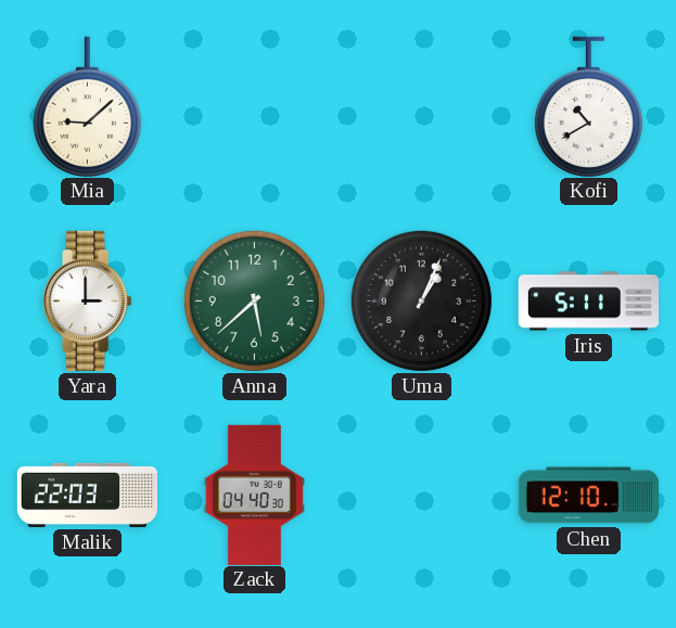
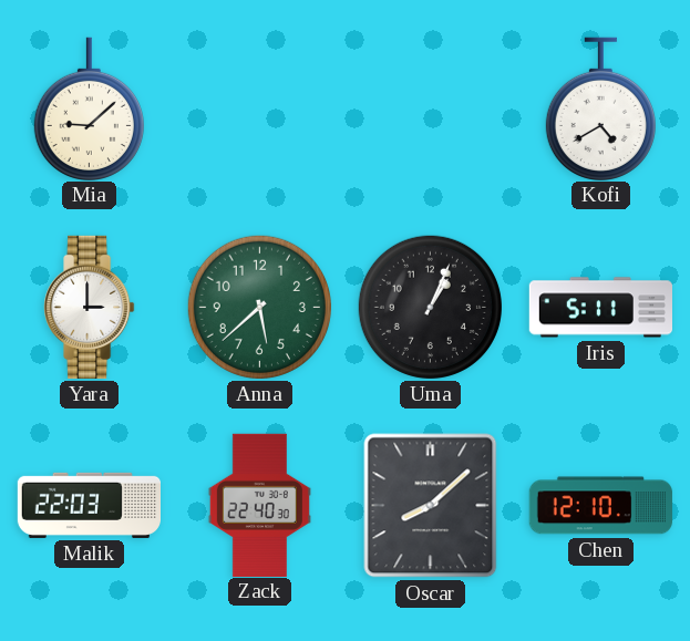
Kofi: 10:40 -> 4:40 (600, 108)
Zack: 04:40 -> 22:40 (259, 505)
Oscar: none -> 8:08 (431, 506)
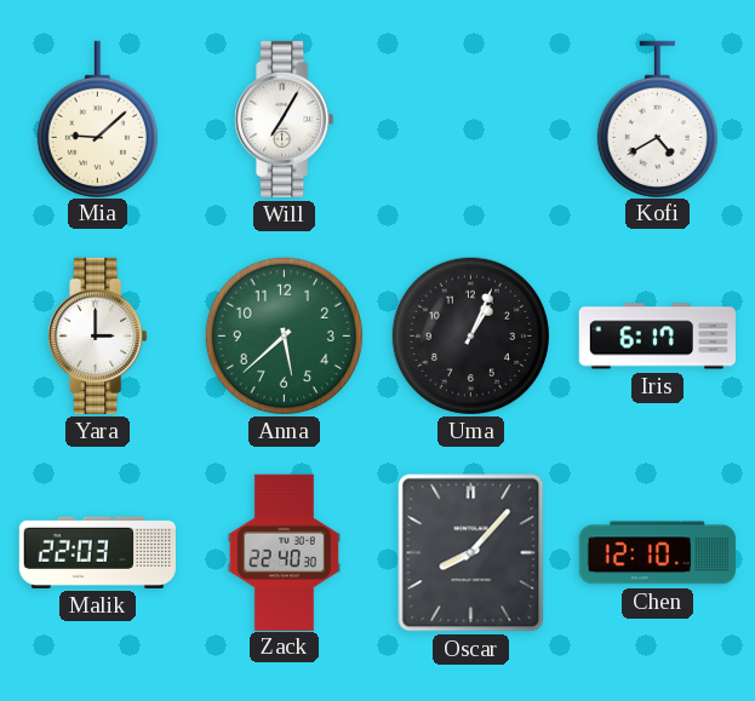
Will: none -> 7:05 (285, 119)
Iris: 5:11 -> 6:17 (657, 337)
Oscar: 8:08 -> 8:07 (471, 553)
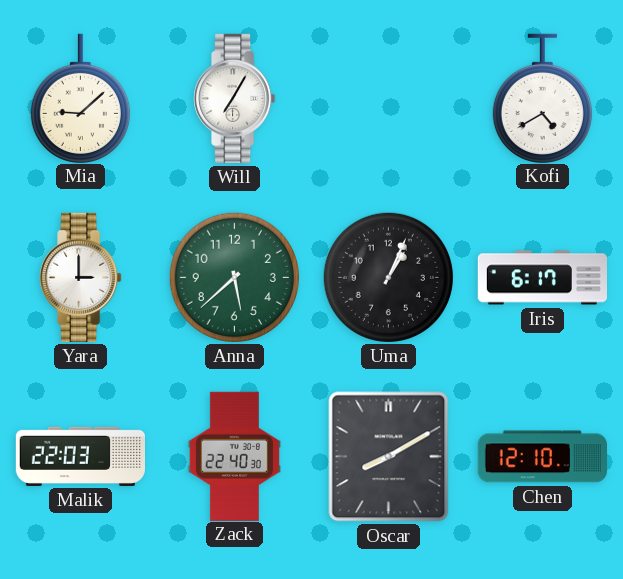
Oscar: 8:07 -> 8:10 (389, 457)
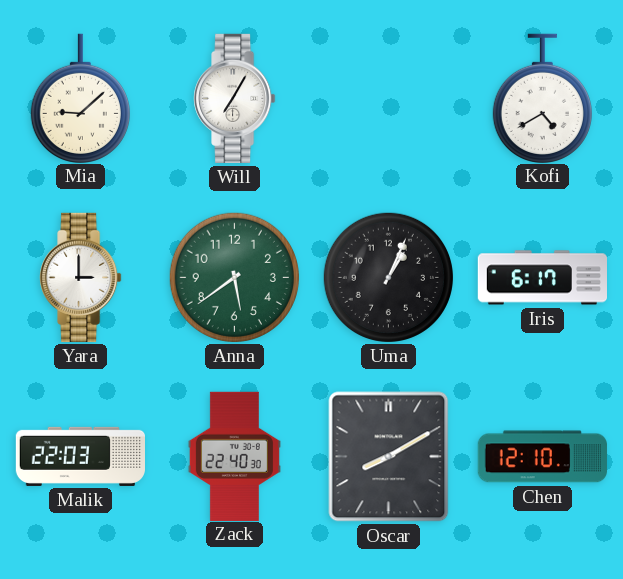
Anna: 5:38 -> 5:39 (234, 277)
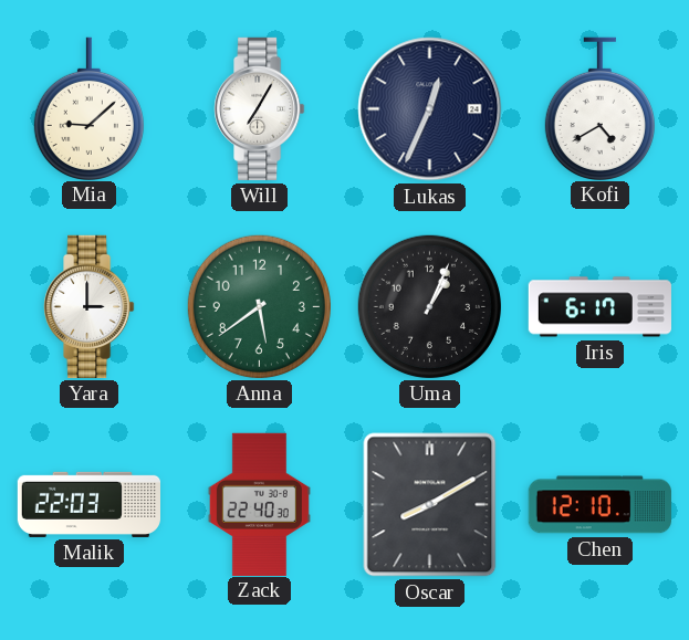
Lukas: none -> 12:34 (430, 109)
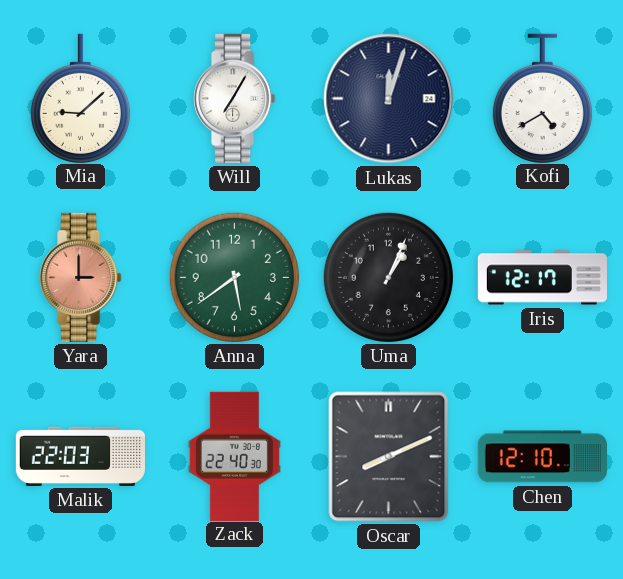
Lukas: 12:34 -> 12:03 (389, 99)
Yara dial: white -> salmon (81, 277)
Iris: 6:17 -> 12:17 (542, 278)
Oscar: 8:10 -> 8:11 (389, 457)
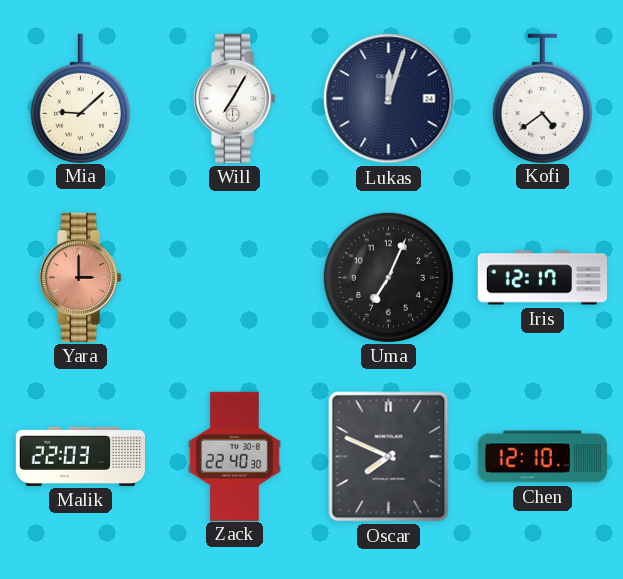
Kofi: 4:40 -> 4:39 (542, 98)
Anna: 5:39 -> none (234, 277)
Uma: 1:04 -> 7:04 (388, 277)
Oscar: 8:11 -> 7:49 (389, 457)
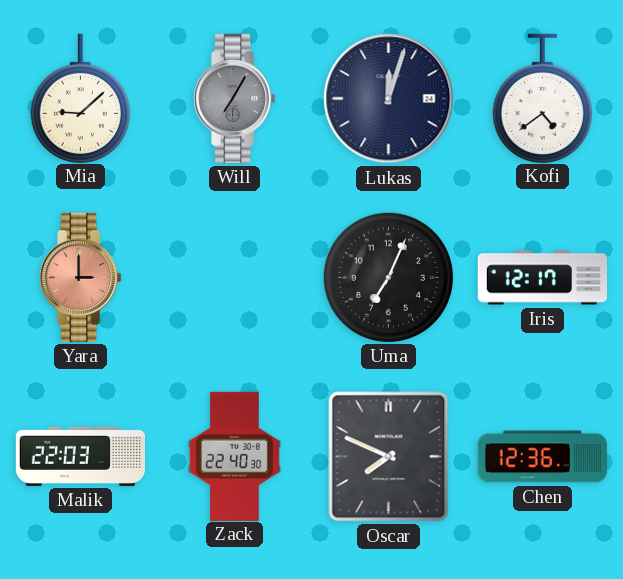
Will dial: white -> grey (235, 98)
Chen: 12:10 -> 12:36 (542, 457)
